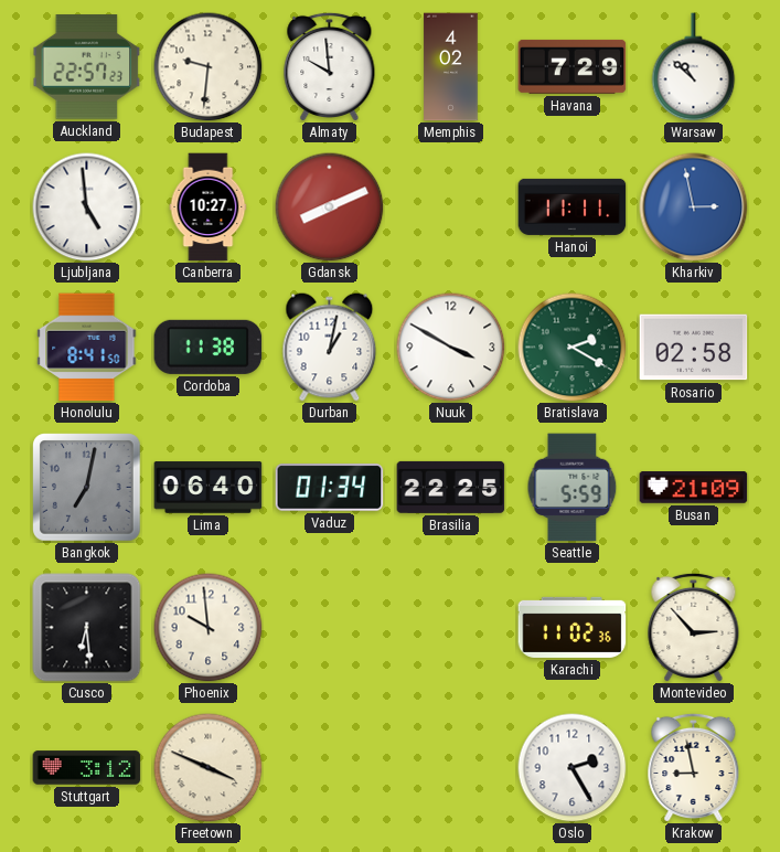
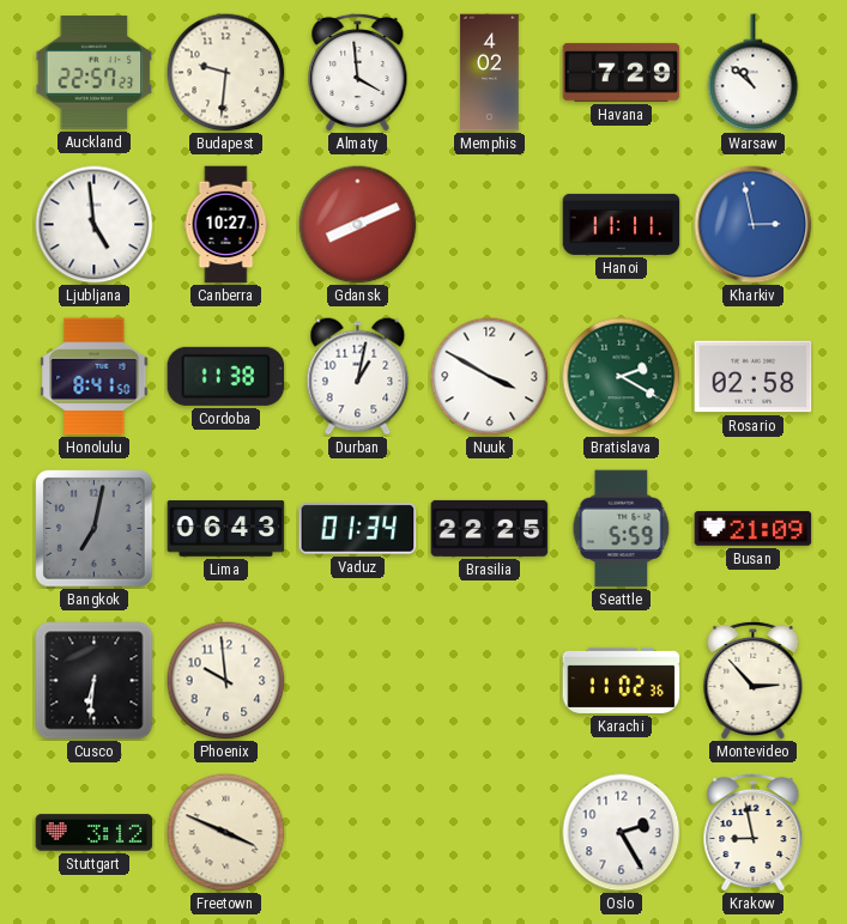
Almaty: 9:59 -> 3:59 (358, 72)
Lima: 06:40 -> 06:43 (226, 529)
Cusco: 6:29 -> 6:31 (95, 681)
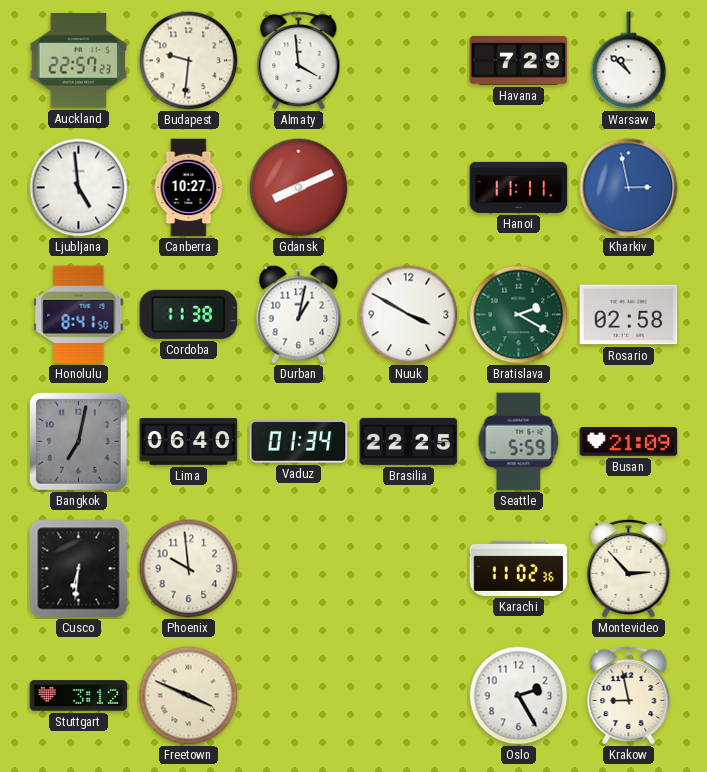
Memphis: 4:02 -> none (490, 73)
Lima: 06:43 -> 06:40 (189, 442)
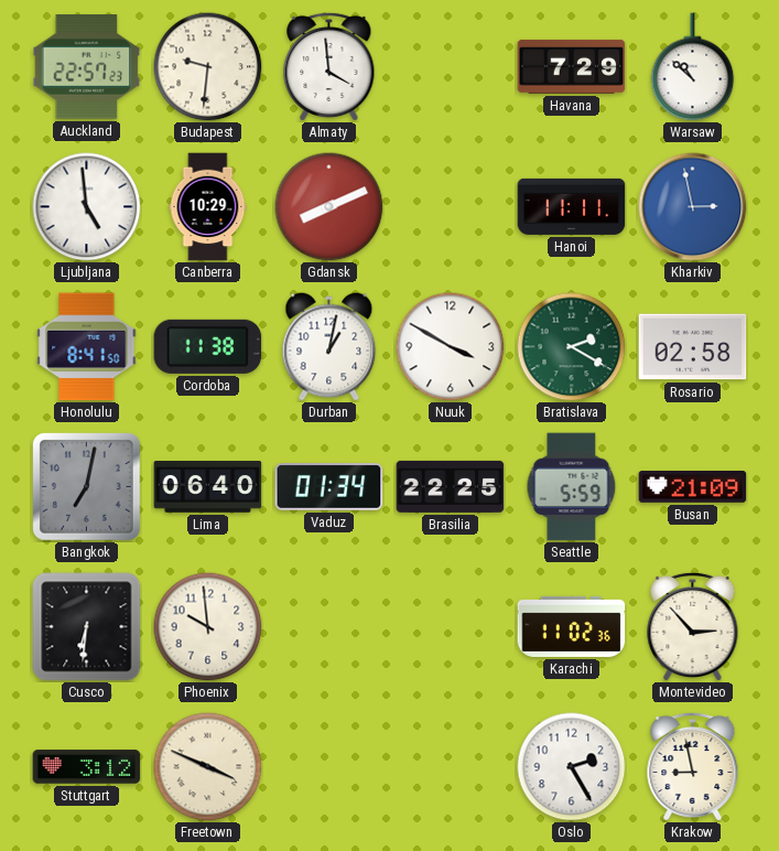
Canberra: 10:27 -> 10:29 (208, 207)
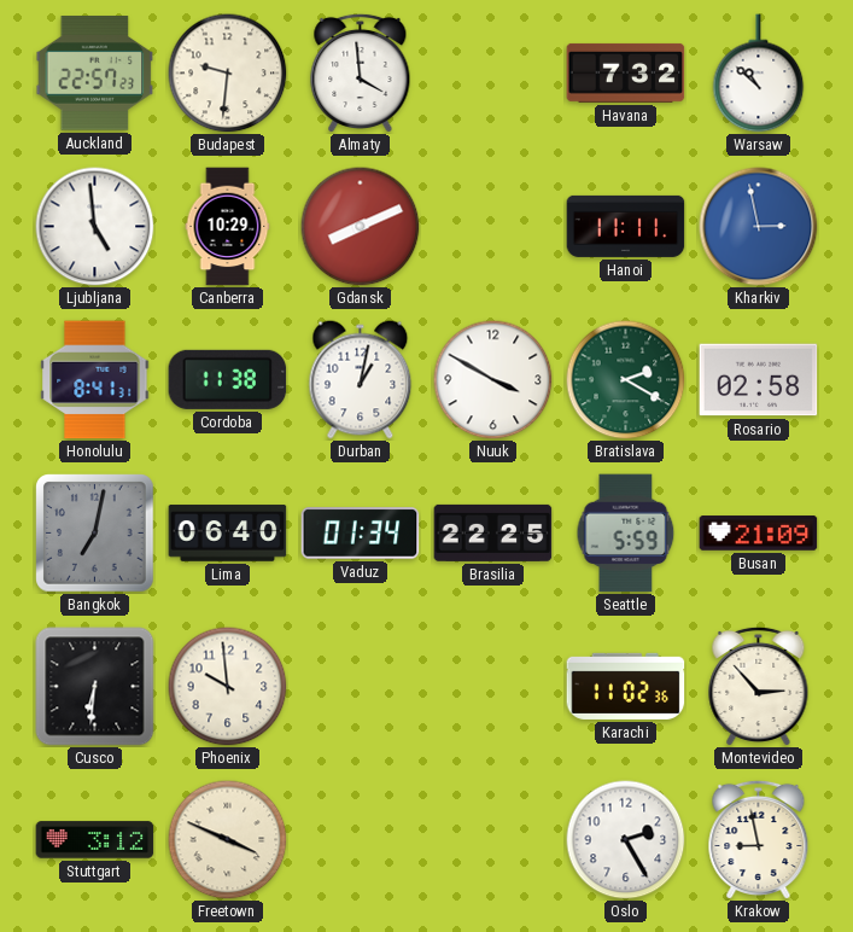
Havana: 7:29 -> 7:32 (626, 72)
Honolulu: 8:41:50 -> 8:41:31 (95, 380)
